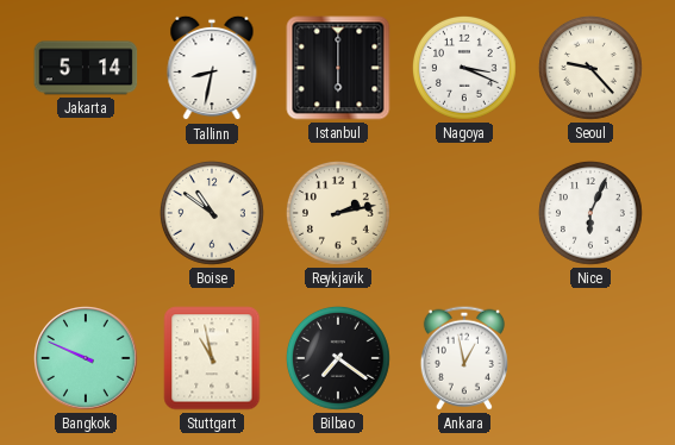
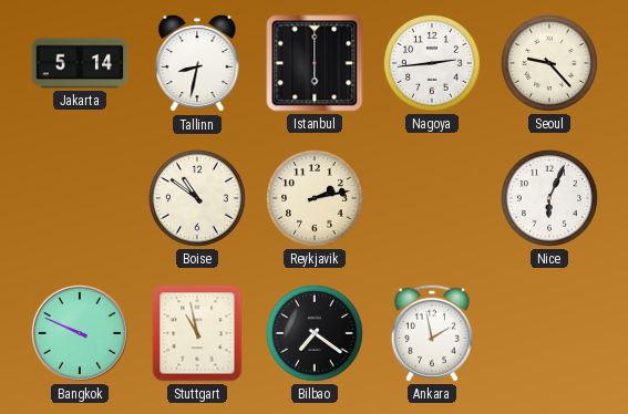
Nagoya: 3:19 -> 2:44 (432, 63)
Ankara: 12:58 -> 1:58 (432, 333)
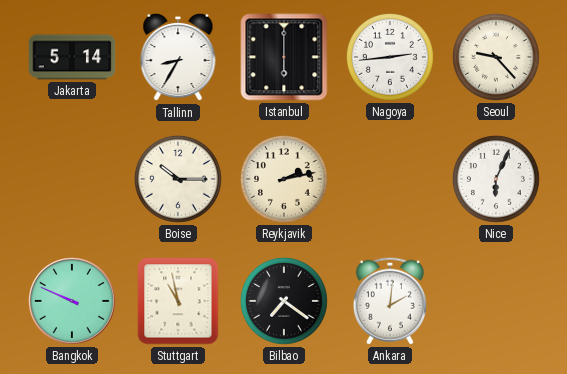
Tallinn: 8:32 -> 8:35 (178, 57)
Boise: 10:51 -> 10:15 (178, 179)
Ankara: 1:58 -> 2:01 (390, 301)
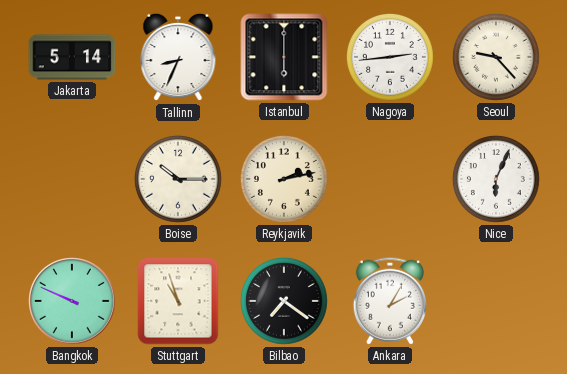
Tallinn: 8:35 -> 8:34 (178, 57)
Stuttgart: 10:58 -> 10:57 (178, 301)
Ankara: 2:01 -> 2:05 (390, 301)
